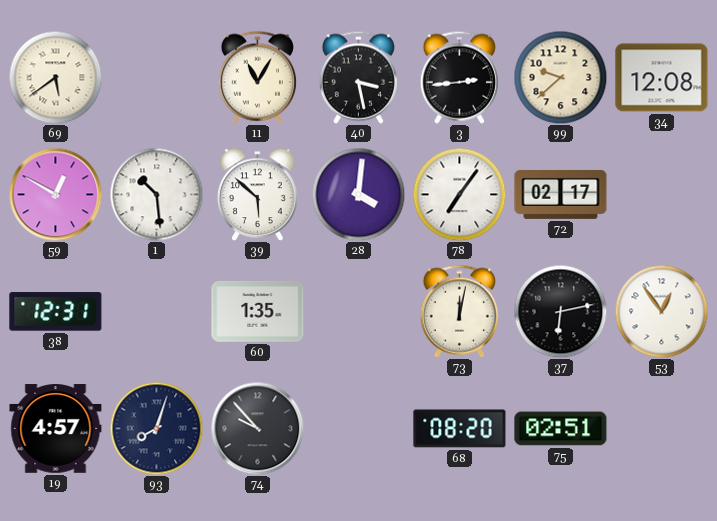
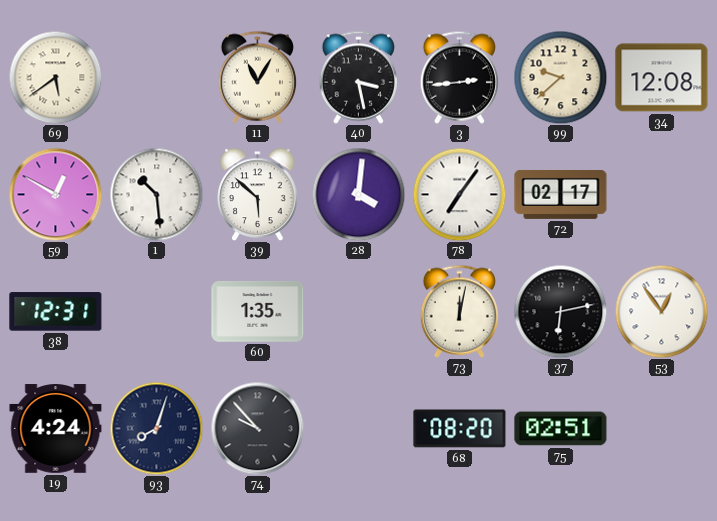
19: 4:57 -> 4:24 (56, 429)
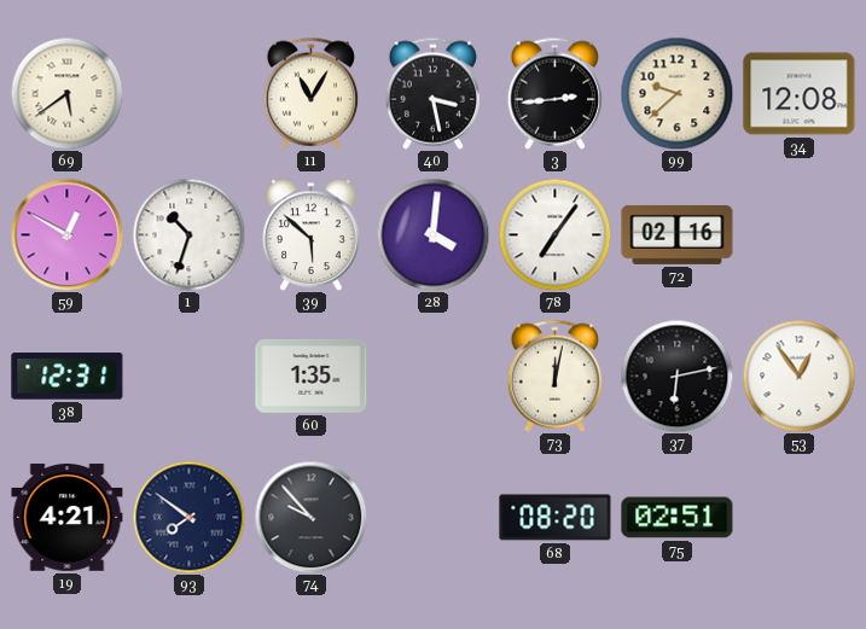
1: 10:29 -> 10:33 (188, 234)
72: 02:17 -> 02:16 (678, 234)
19: 4:24 -> 4:21 (68, 518)
93: 8:03 -> 7:51 (188, 517)
